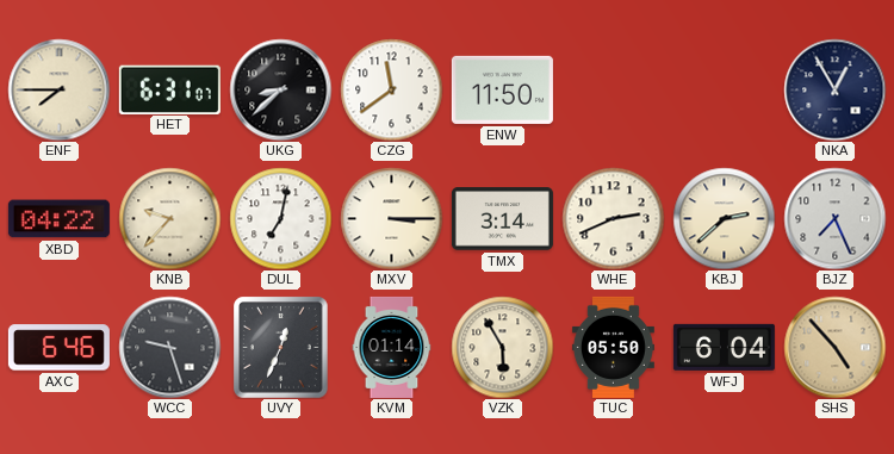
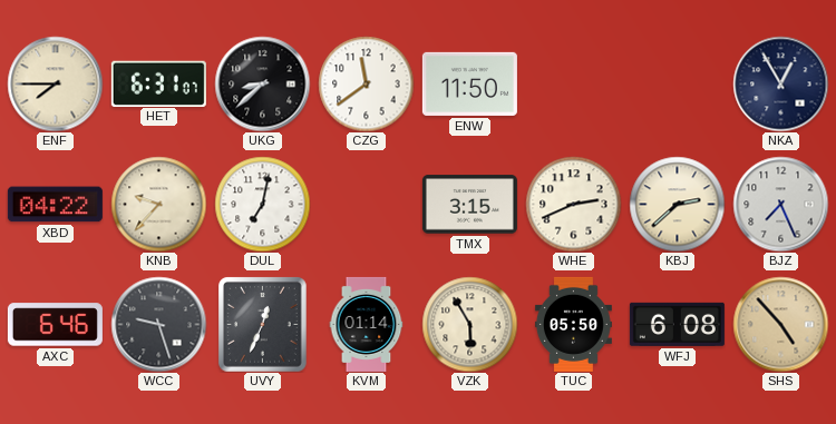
MXV: 3:15 -> none (391, 218)
TMX: 3:14 -> 3:15 (469, 205)
WFJ: 6:04 -> 6:08 (677, 324)
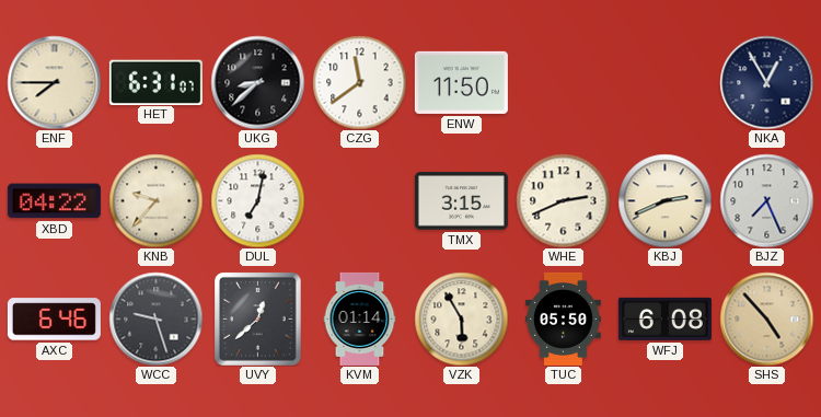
KBJ: 2:38 -> 2:41 (664, 200)
UVY: 12:34 -> 12:38 (258, 318)
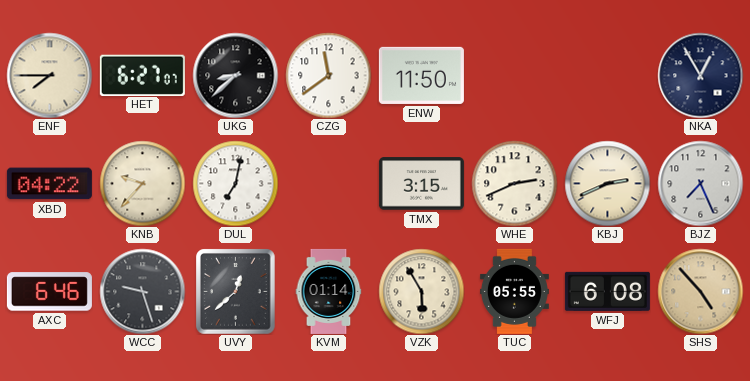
HET: 6:31 -> 6:27 (142, 75)
TUC: 05:50 -> 05:55 (514, 291)
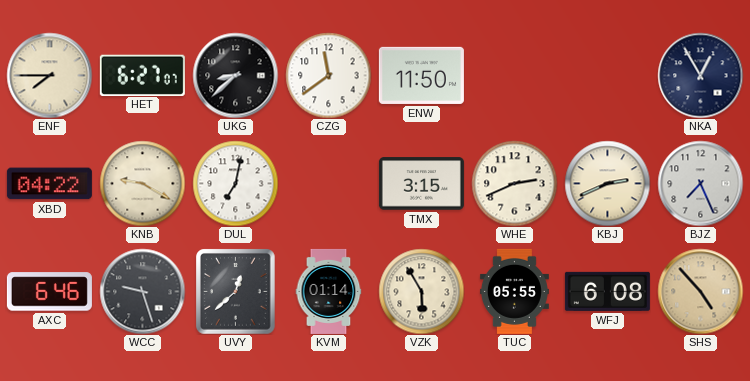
KNB: 9:37 -> 9:20 (142, 183)
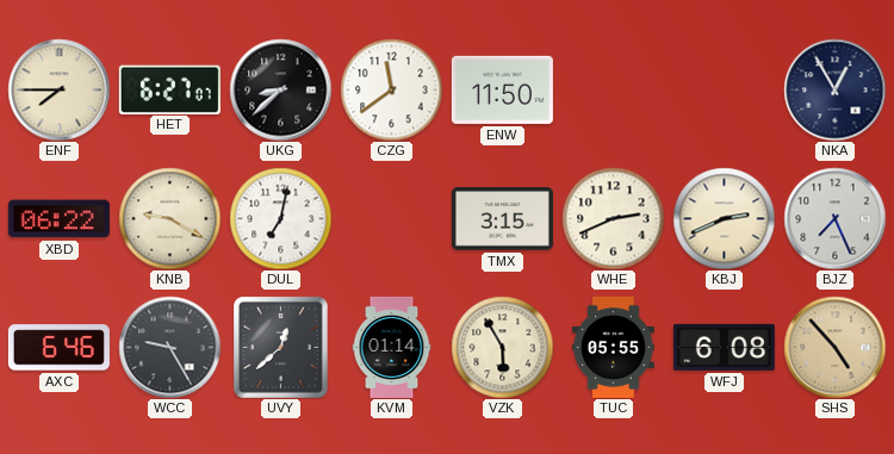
XBD: 04:22 -> 06:22 (58, 219)
WCC: 9:27 -> 9:25 (169, 347)
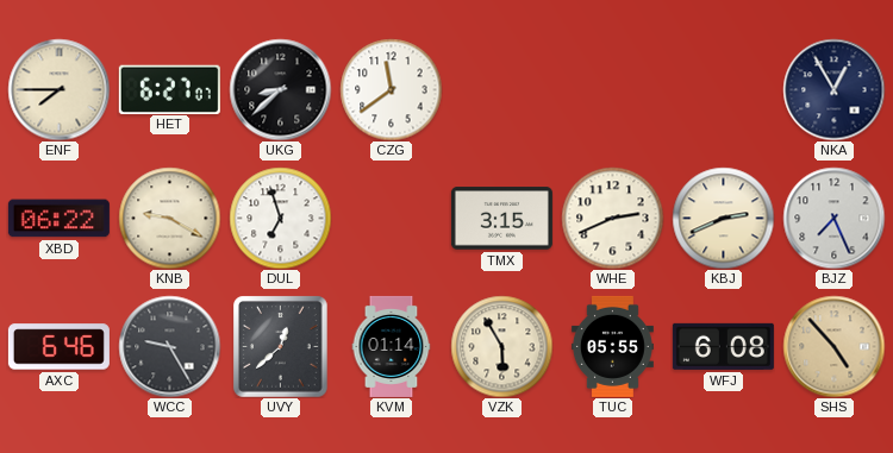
ENW: 11:50 -> none (502, 89)
DUL: 7:02 -> 6:57 (280, 218)
